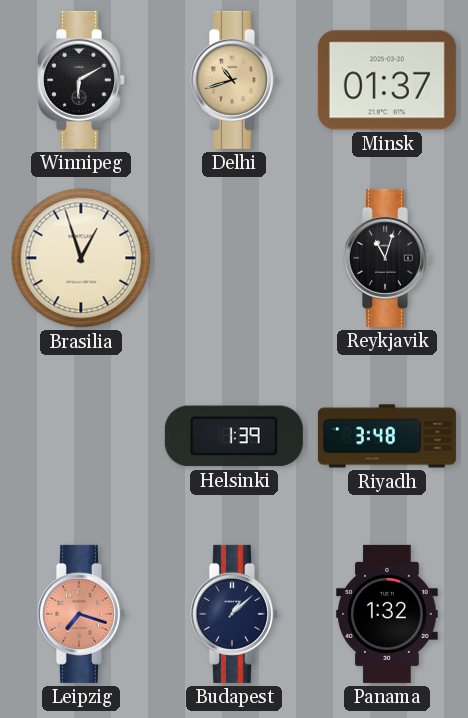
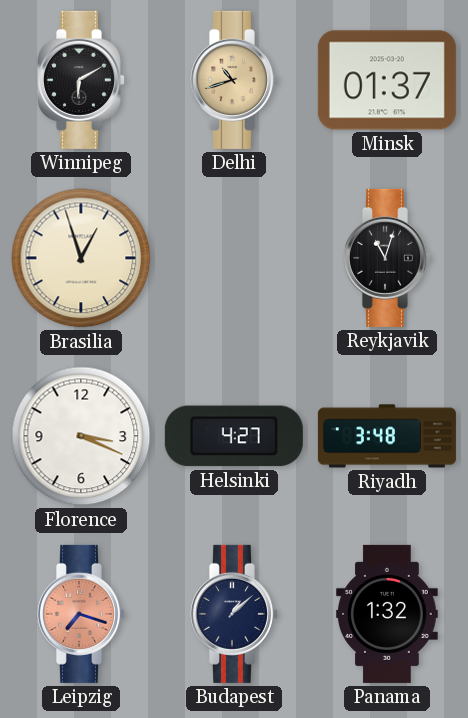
Florence: none -> 3:19 (81, 436)
Helsinki: 1:39 -> 4:27 (234, 436)
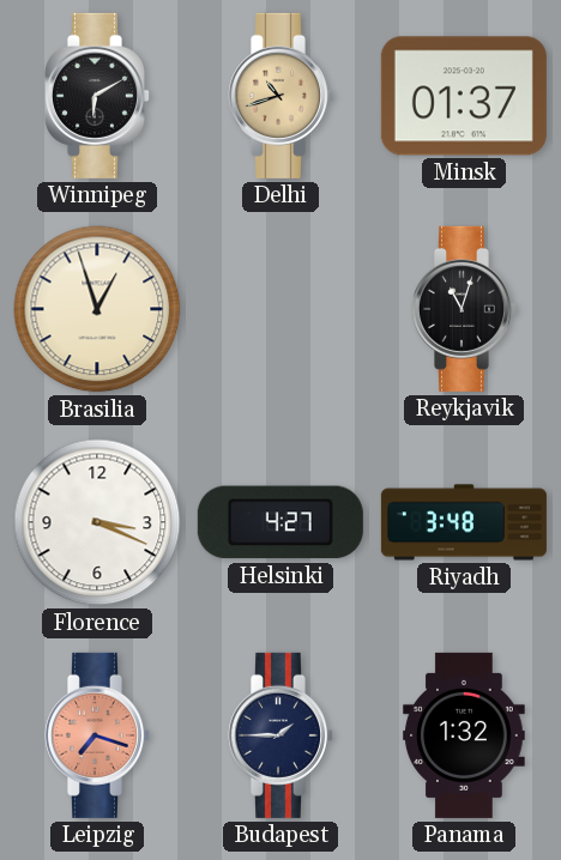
Budapest: 1:08 -> 1:45 (279, 735)
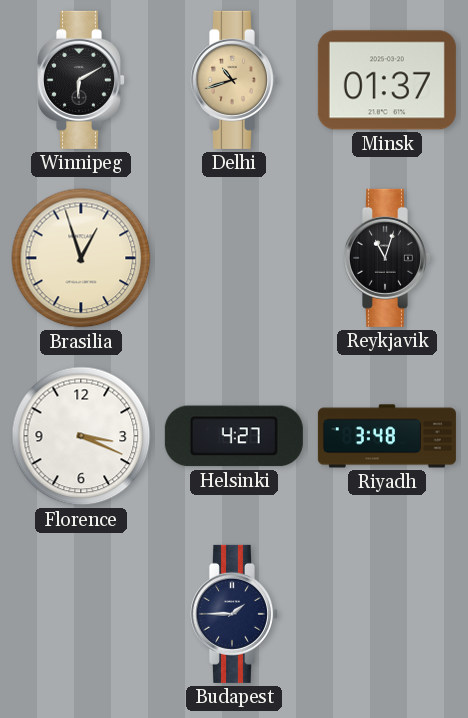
Leipzig: 7:18 -> none (96, 735)
Panama: 1:32 -> none (464, 735)
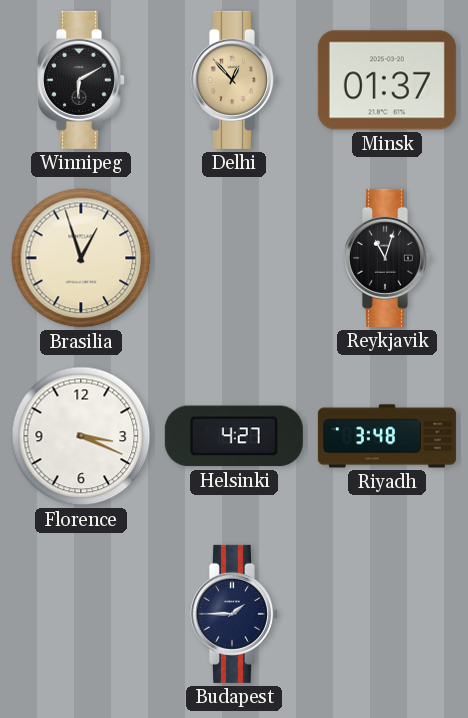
Delhi: 10:42 -> 12:53 (233, 80)
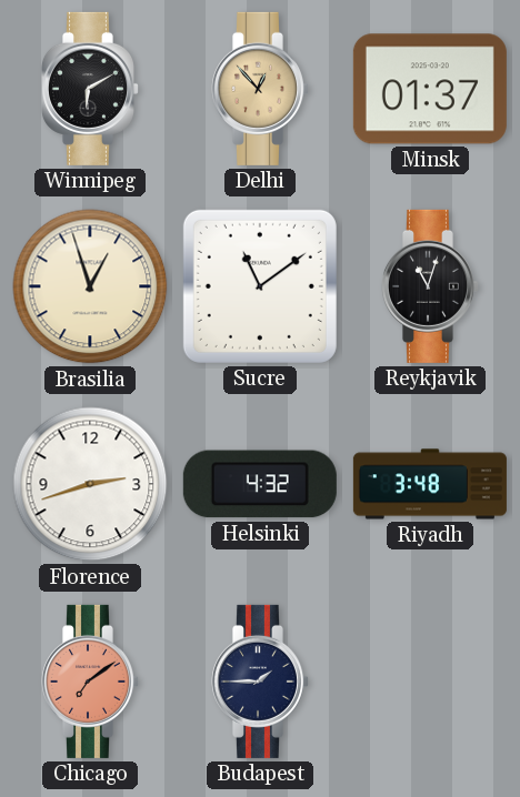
Sucre: none -> 11:09 (260, 286)
Florence: 3:19 -> 2:42 (90, 484)
Helsinki: 4:27 -> 4:32 (260, 484)
Chicago: none -> 7:09 (89, 682)
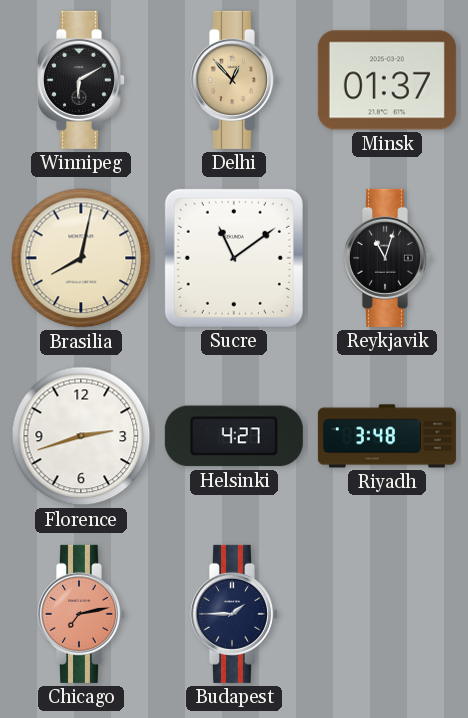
Brasilia: 12:57 -> 8:02 (81, 258)
Helsinki: 4:32 -> 4:27 (234, 436)
Chicago: 7:09 -> 7:13 (80, 614)
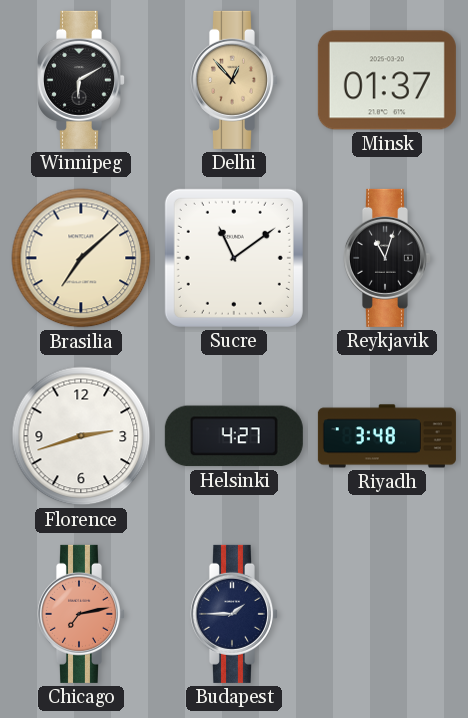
Brasilia: 8:02 -> 7:08 (81, 258)
